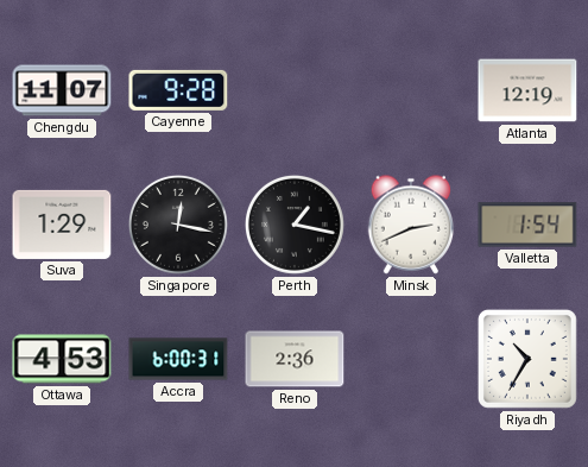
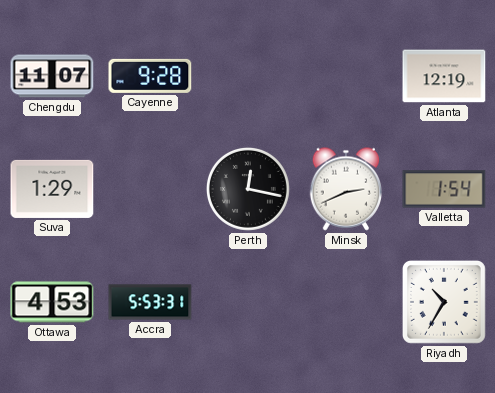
Singapore: 12:17 -> none (178, 225)
Perth: 1:17 -> 12:17 (248, 189)
Accra: 6:00 -> 5:53 (150, 302)
Reno: 2:36 -> none (295, 359)
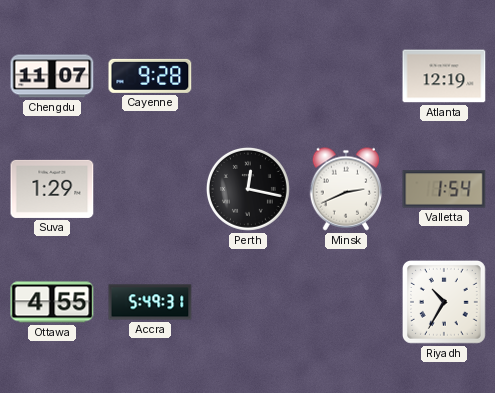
Ottawa: 4:53 -> 4:55 (52, 302)
Accra: 5:53 -> 5:49 (150, 302)
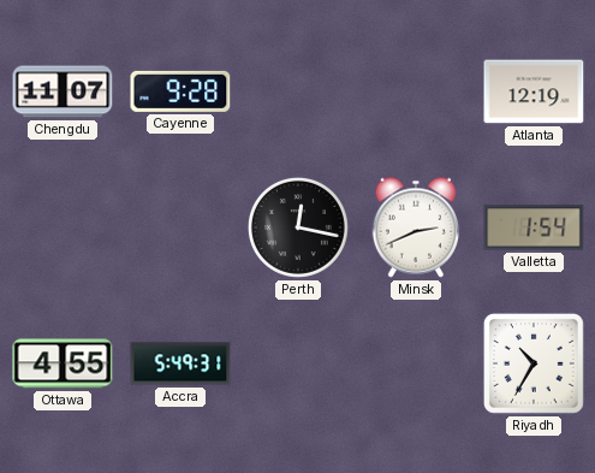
Suva: 1:29 -> none (52, 189)
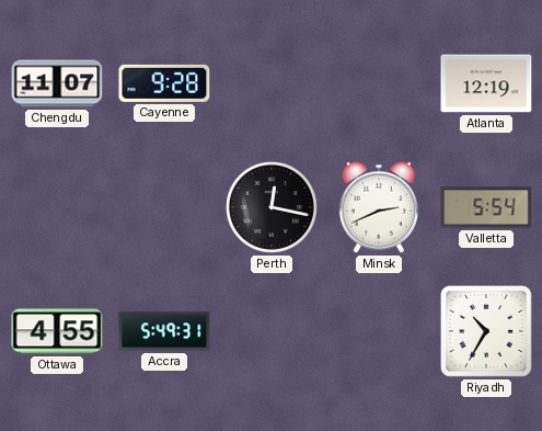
Valletta: 1:54 -> 5:54 (486, 207)
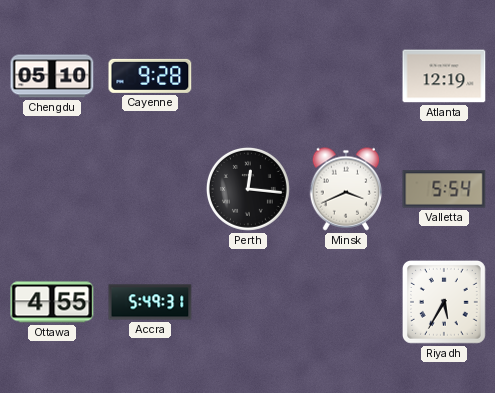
Chengdu: 11:07 -> 05:10 (52, 76)
Perth: 12:17 -> 12:16 (248, 189)
Minsk: 2:41 -> 3:41 (346, 189)
Riyadh: 10:35 -> 5:35 (444, 302)
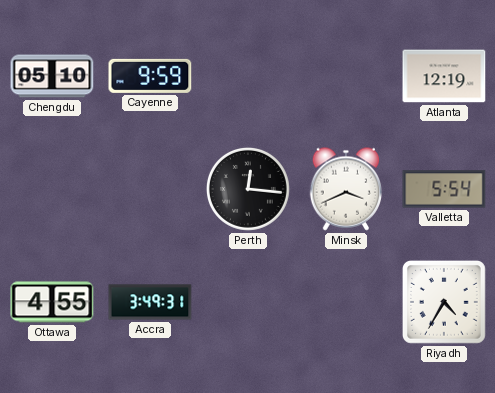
Cayenne: 9:28 -> 9:59 (150, 76)
Accra: 5:49 -> 3:49 (150, 302)
Riyadh: 5:35 -> 4:35 (444, 302)
